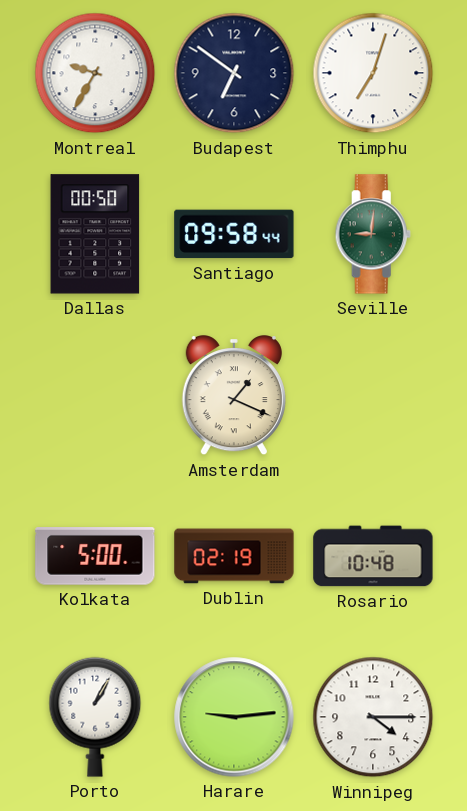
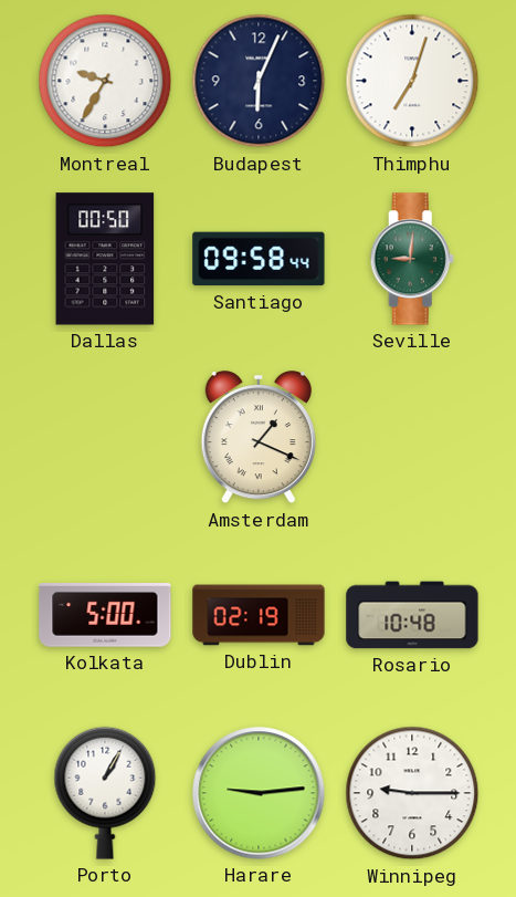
Budapest: 6:51 -> 6:04 (259, 81)
Winnipeg: 4:15 -> 9:15 (412, 793)
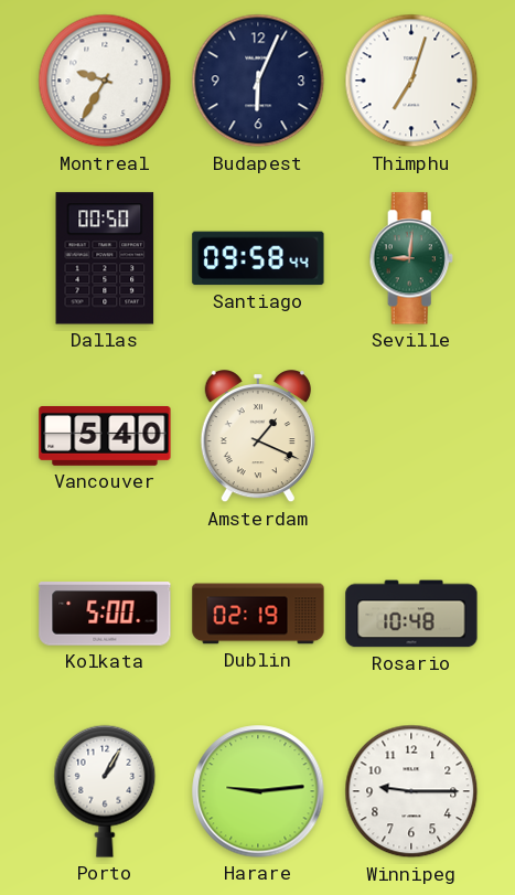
Vancouver: none -> 5:40 (105, 437)
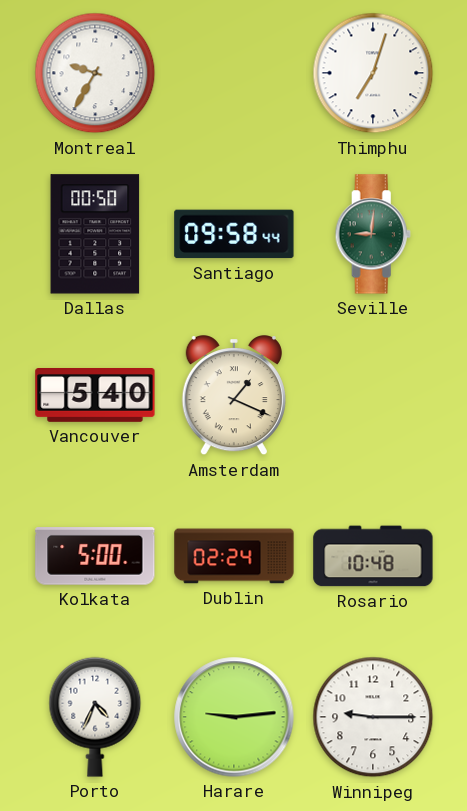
Budapest: 6:04 -> none (258, 81)
Dublin: 02:19 -> 02:24 (234, 556)
Porto: 1:05 -> 4:34 (95, 717)
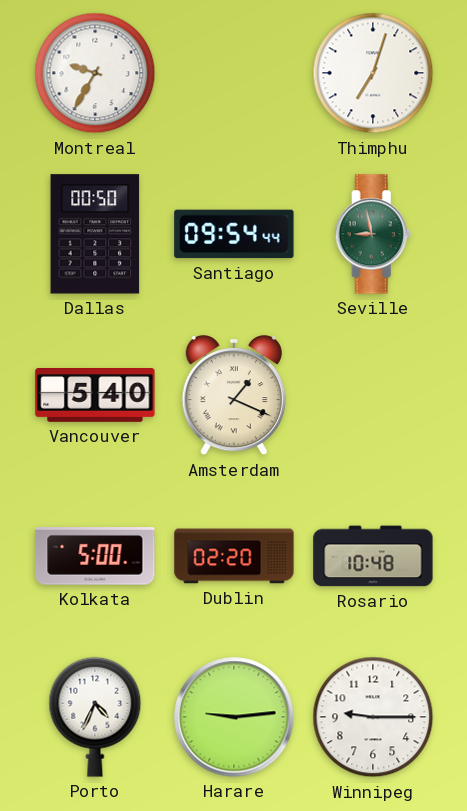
Santiago: 09:58 -> 09:54 (234, 234)
Seville: 9:01 -> 8:58 (373, 234)
Dublin: 02:24 -> 02:20 (234, 556)
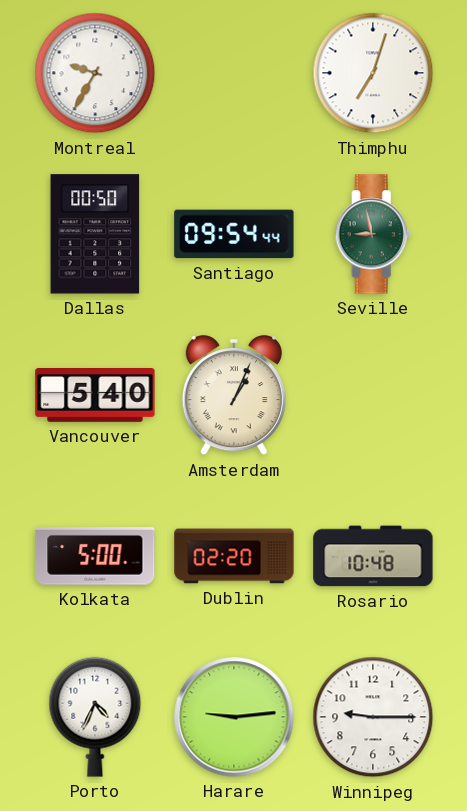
Amsterdam: 1:19 -> 1:04 (234, 396)
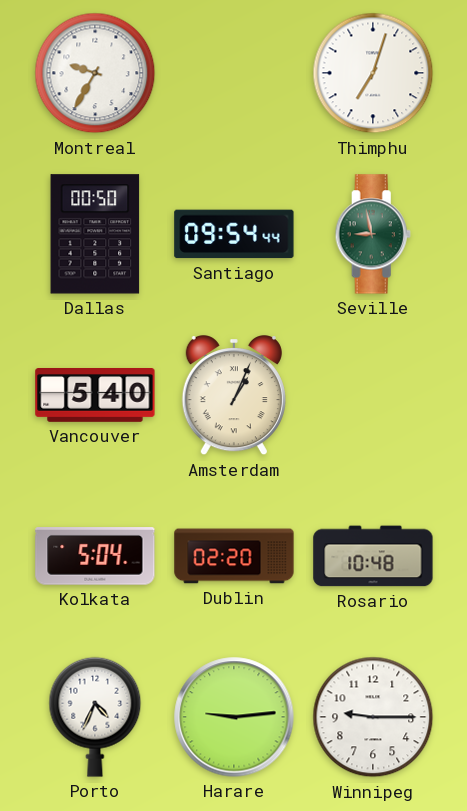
Kolkata: 5:00 -> 5:04 (95, 556)
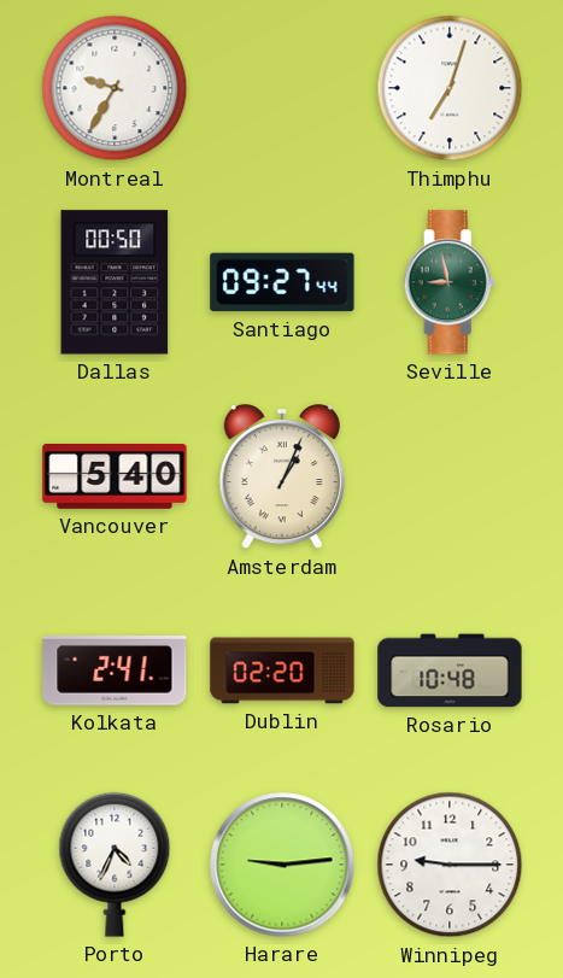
Santiago: 09:54 -> 09:27 (282, 282)
Kolkata: 5:04 -> 2:41 (115, 670)
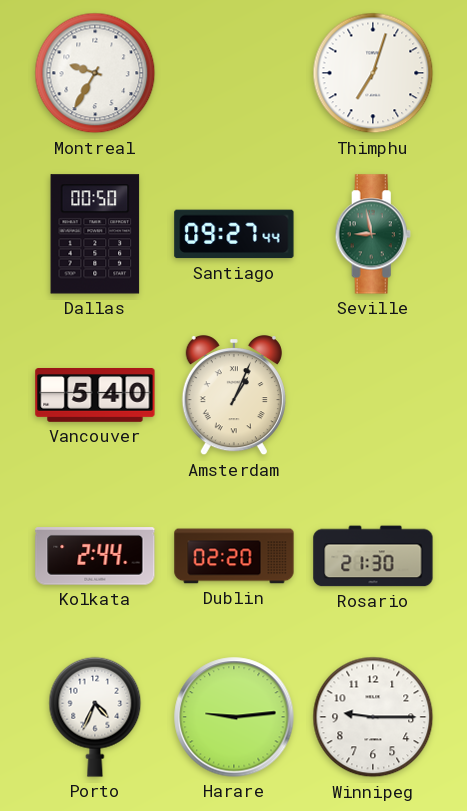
Kolkata: 2:41 -> 2:44 (95, 556)
Rosario: 10:48 -> 21:30 (373, 556)
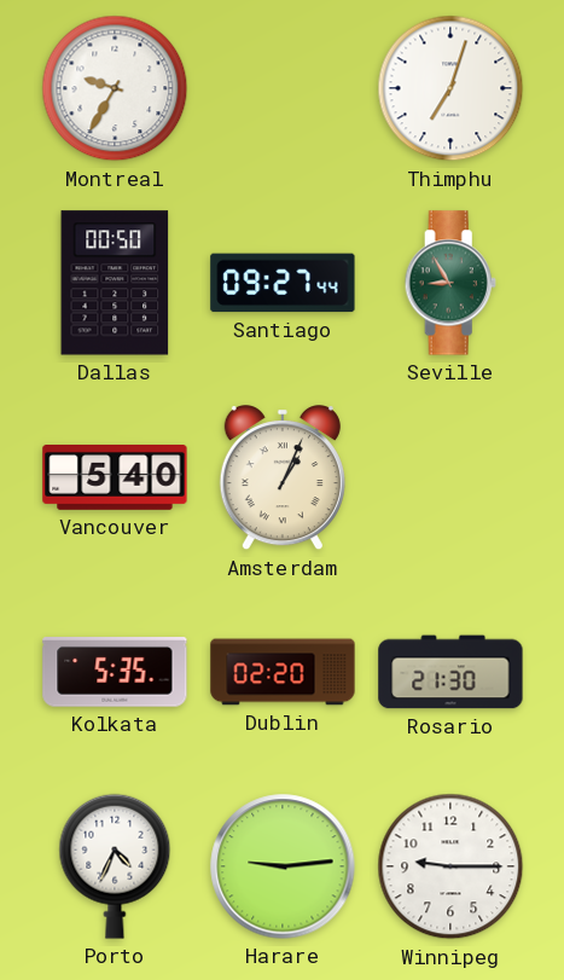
Seville: 8:58 -> 8:55 (450, 283)
Kolkata: 2:44 -> 5:35 (115, 672)
